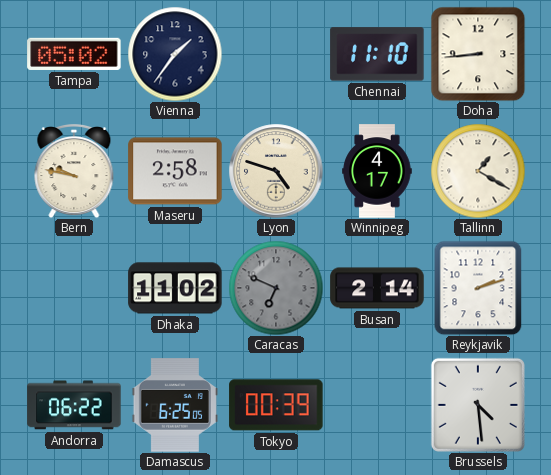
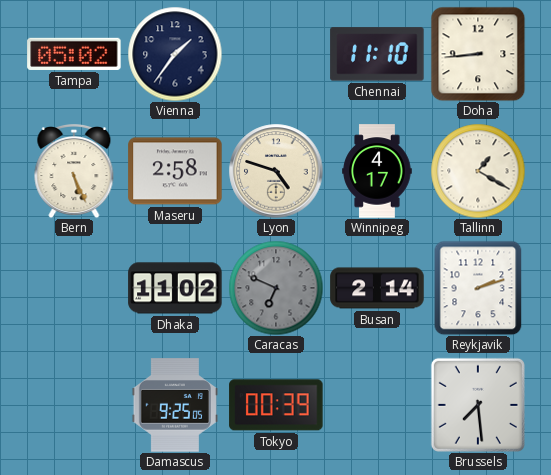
Bern: 9:47 -> 5:26 (74, 172)
Andorra: 06:22 -> none (74, 405)
Damascus: 6:25 -> 9:25 (175, 405)
Brussels: 4:29 -> 7:29 (478, 405)
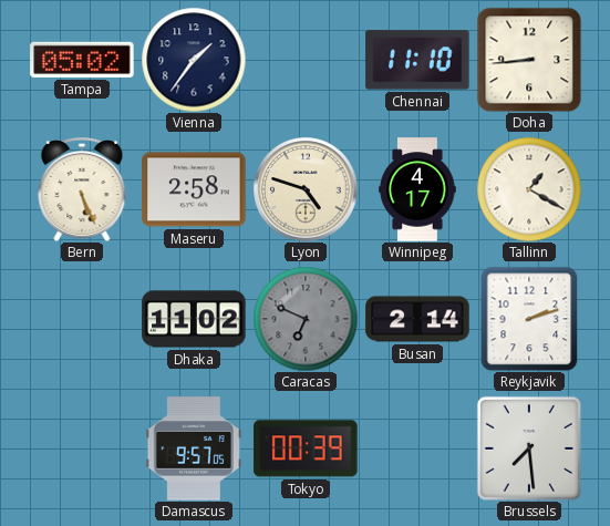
Damascus: 9:25 -> 9:57 (194, 448)
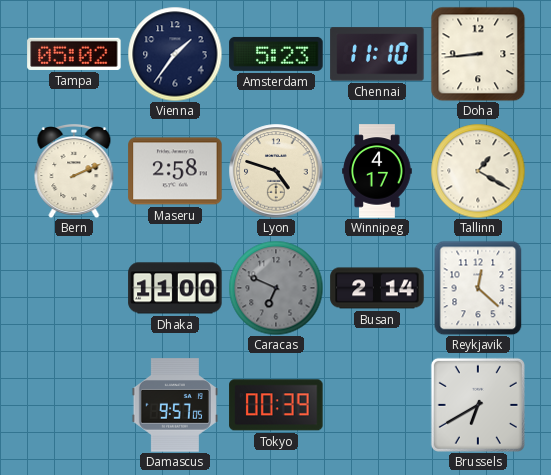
Amsterdam: none -> 5:23 (276, 54)
Bern: 5:26 -> 2:11 (74, 172)
Dhaka: 11:02 -> 11:00 (175, 288)
Reykjavik: 2:12 -> 12:22 (478, 288)
Brussels: 7:29 -> 6:40 (478, 405)
